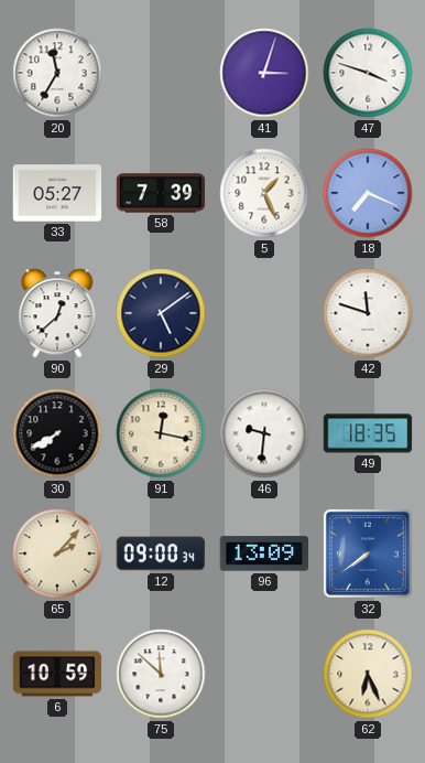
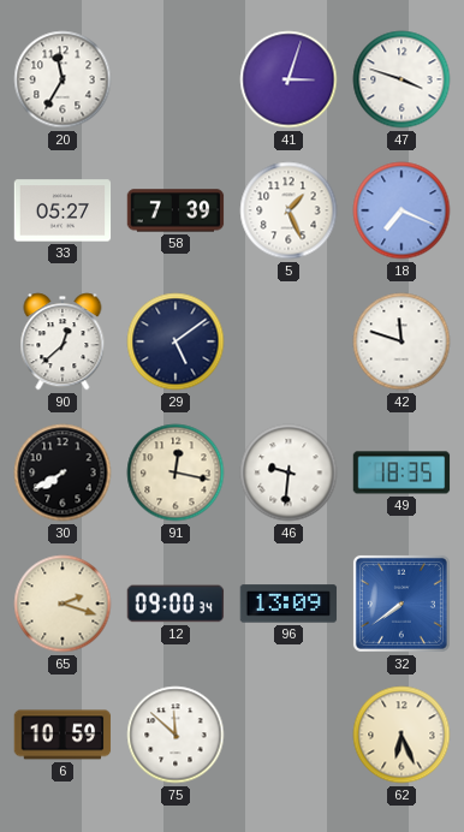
65: 2:07 -> 2:18 (63, 604)
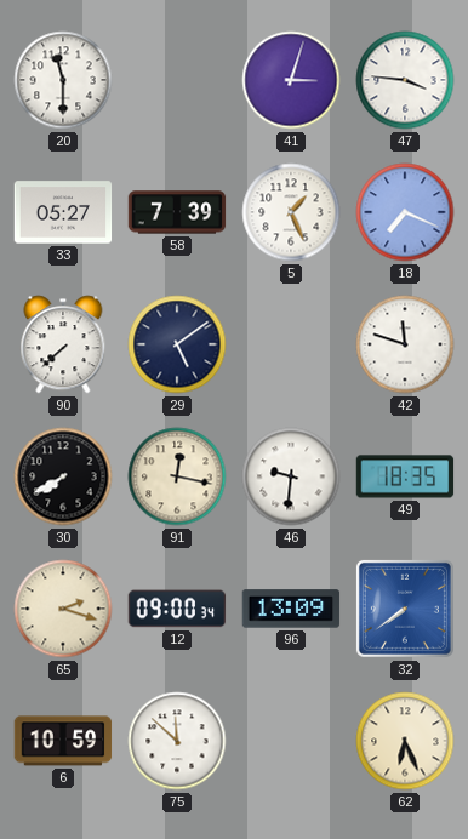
20: 11:35 -> 11:30 (63, 80)
47: 3:48 -> 3:46 (405, 80)
90: 12:38 -> 7:38 (63, 344)
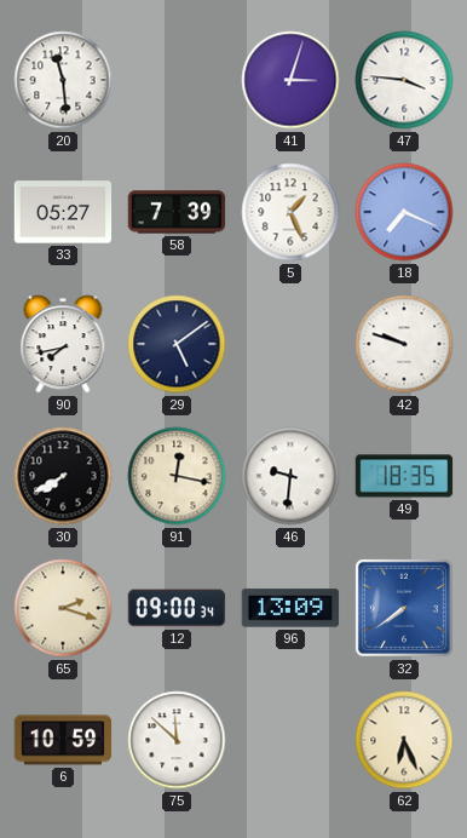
20: 11:30 -> 11:29 (63, 80)
90: 7:38 -> 7:43 (63, 344)
42: 11:48 -> 9:48 (404, 344)
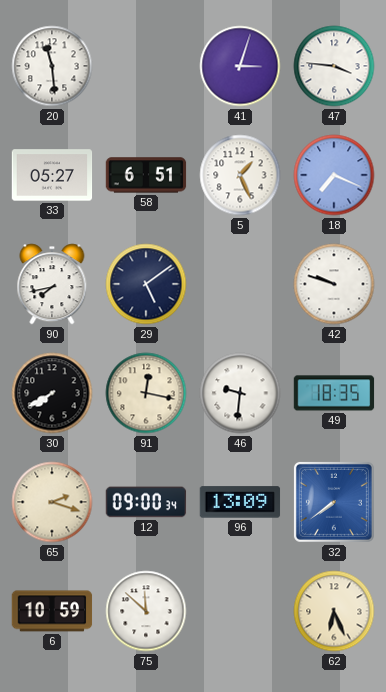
58: 7:39 -> 6:51 (146, 175)
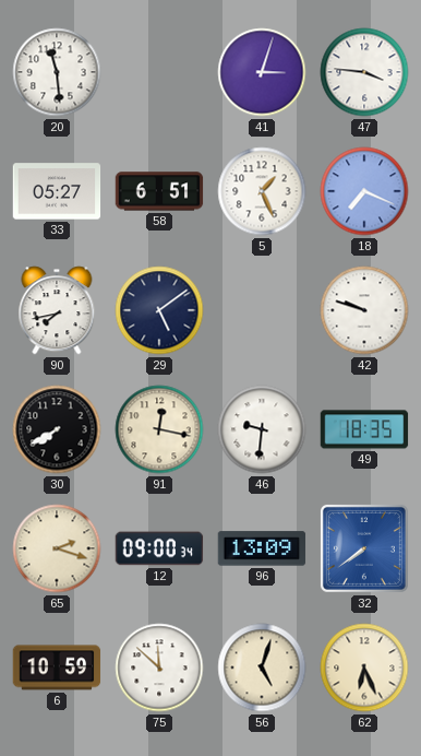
56: none -> 5:03 (262, 668)
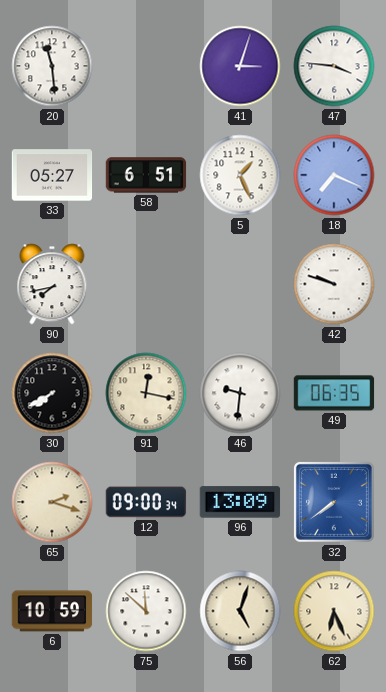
29: 5:09 -> none (159, 310)
49: 18:35 -> 06:35 (334, 393)
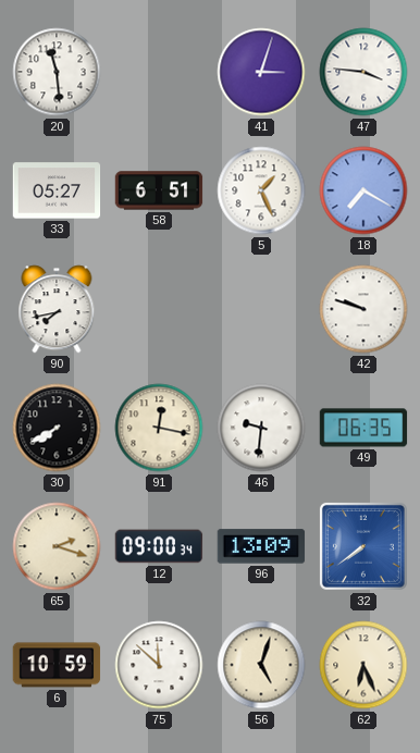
18: 7:19 -> 7:20 (363, 190)
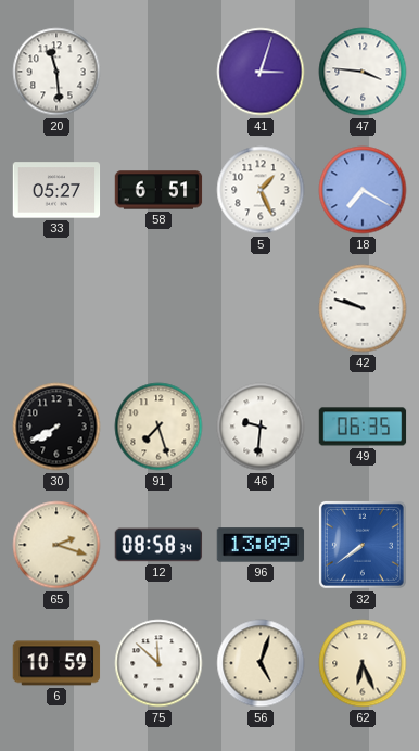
90: 7:43 -> none (57, 309)
91: 12:17 -> 7:27 (158, 427)
12: 09:00 -> 08:58 (158, 545)
